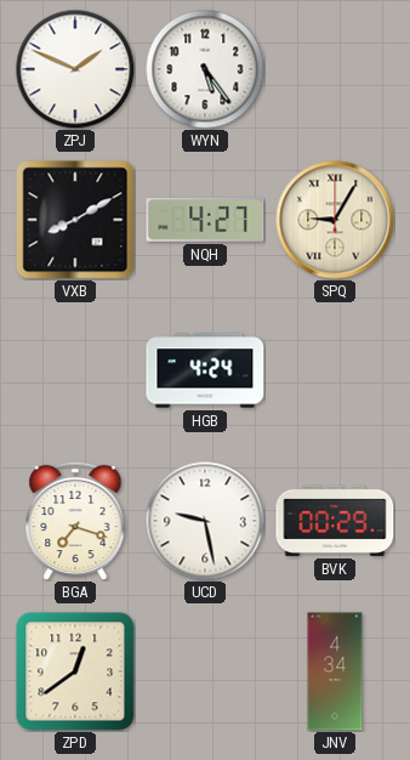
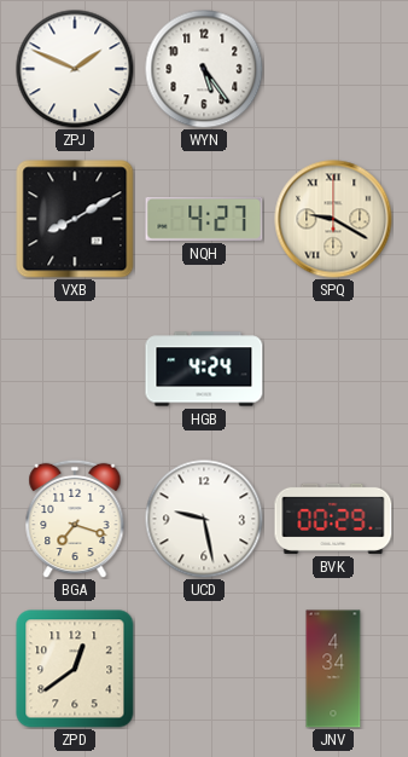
SPQ: 9:05 -> 9:20 (333, 219)
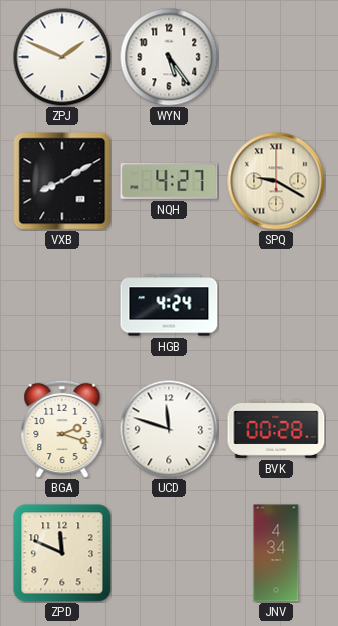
BGA: 7:18 -> 2:18 (62, 429)
UCD: 9:28 -> 11:48 (169, 429)
BVK: 00:29 -> 00:28 (276, 429)
ZPD: 12:39 -> 11:49 (62, 553)
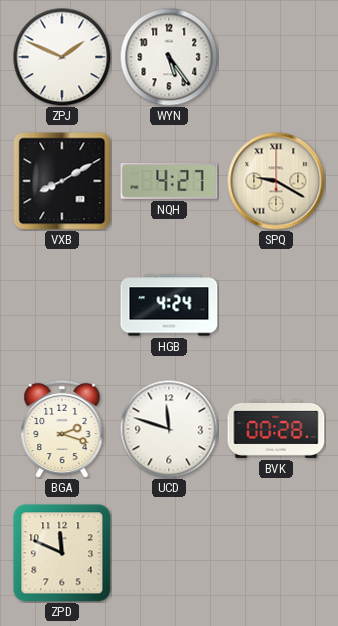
JNV: 4:34 -> none (276, 553)
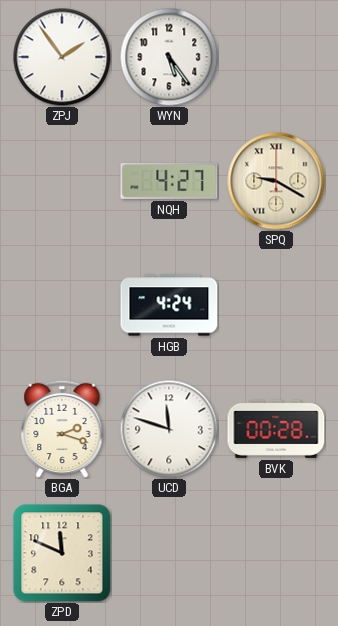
ZPJ: 1:49 -> 1:54 (62, 57)
VXB: 8:10 -> none (62, 181)
